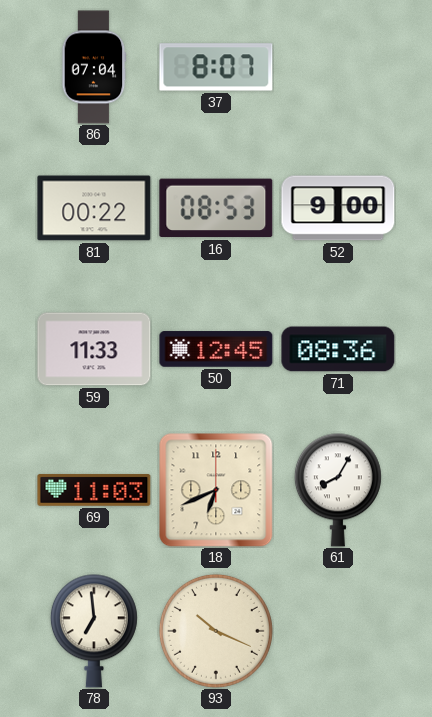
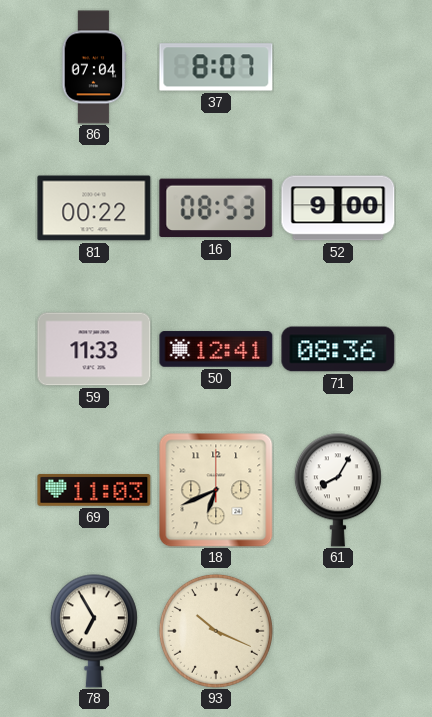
50: 12:45 -> 12:41 (216, 349)
78: 6:59 -> 6:55 (94, 631)
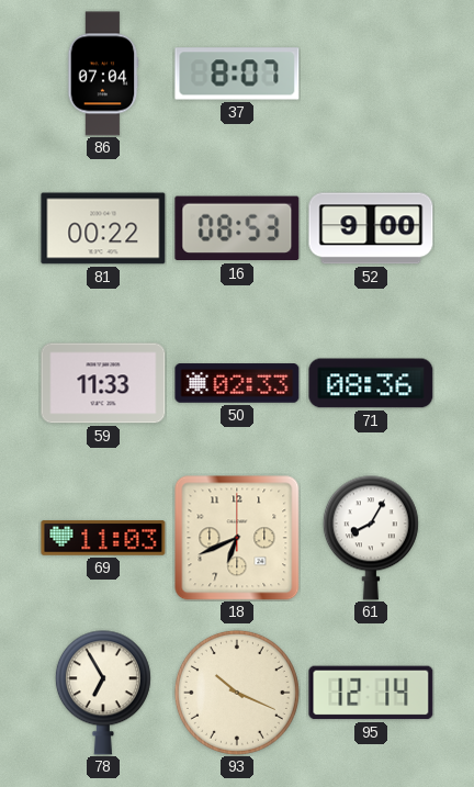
50: 12:41 -> 02:33 (237, 383)
95: none -> 12:14 (371, 693)
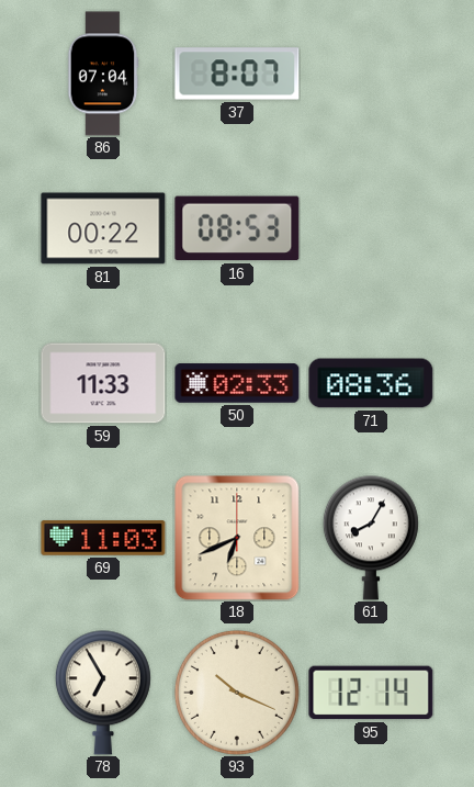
52: 9:00 -> none (371, 228)
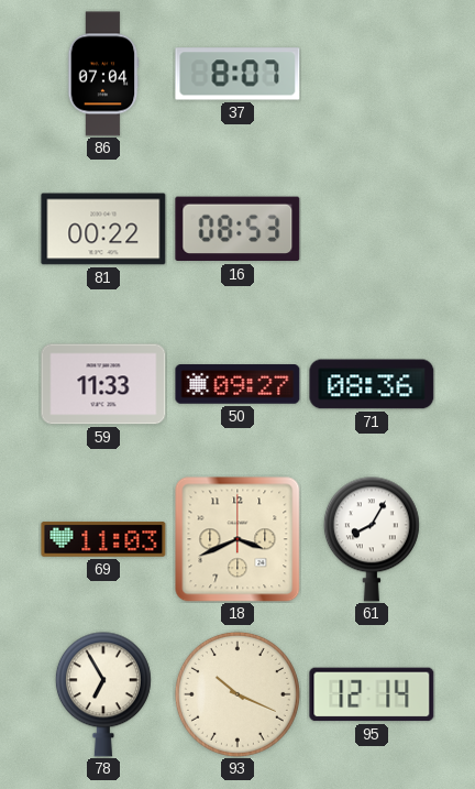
50: 02:33 -> 09:27 (237, 384)
18: 6:41 -> 3:41 (237, 539)
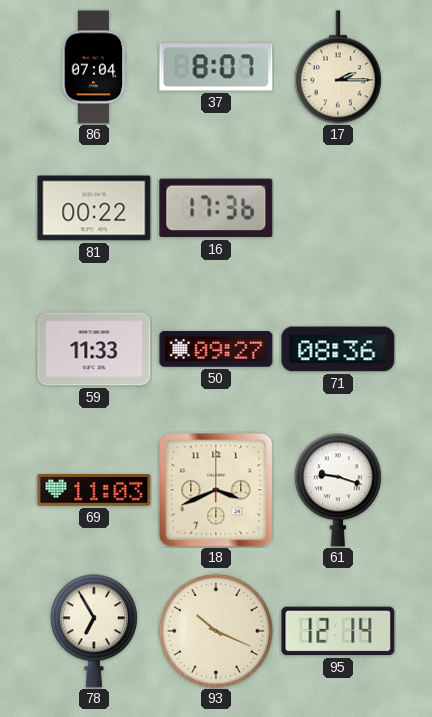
17: none -> 2:15 (338, 67)
16: 08:53 -> 17:36 (216, 208)
61: 8:05 -> 9:18 (338, 490)
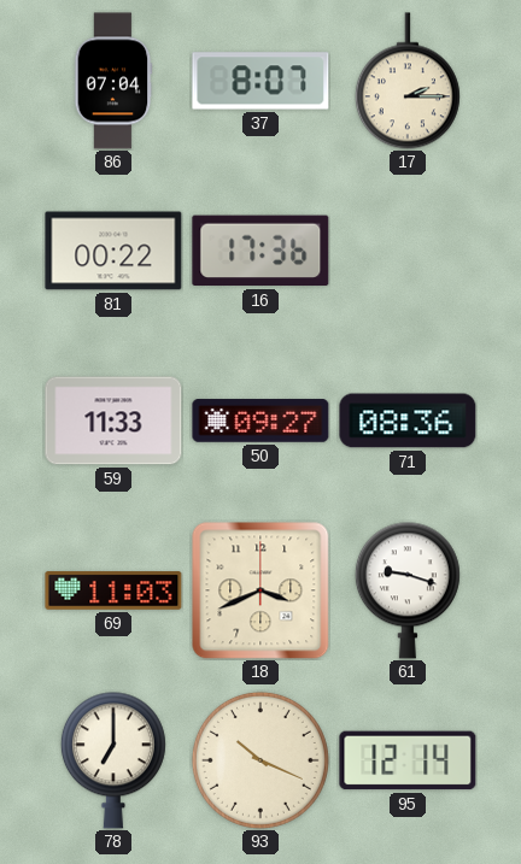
78: 6:55 -> 7:00 (113, 760)
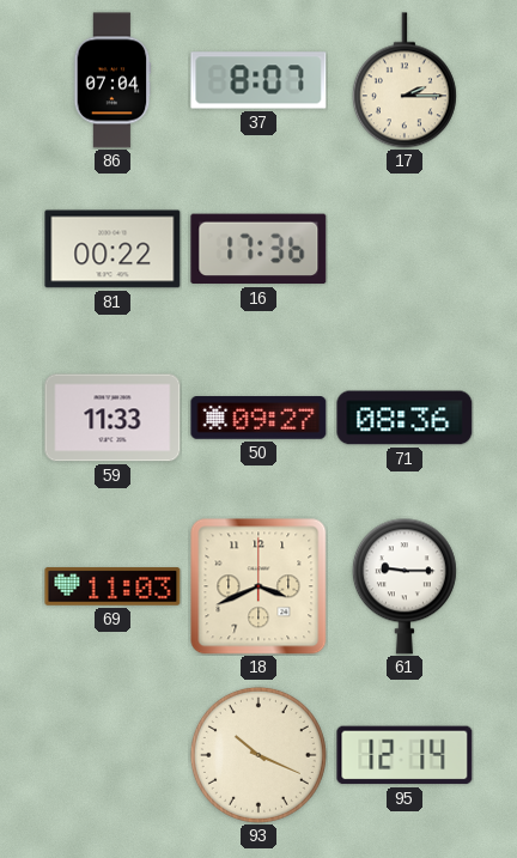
61: 9:18 -> 9:15 (405, 586)
78: 7:00 -> none (113, 760)
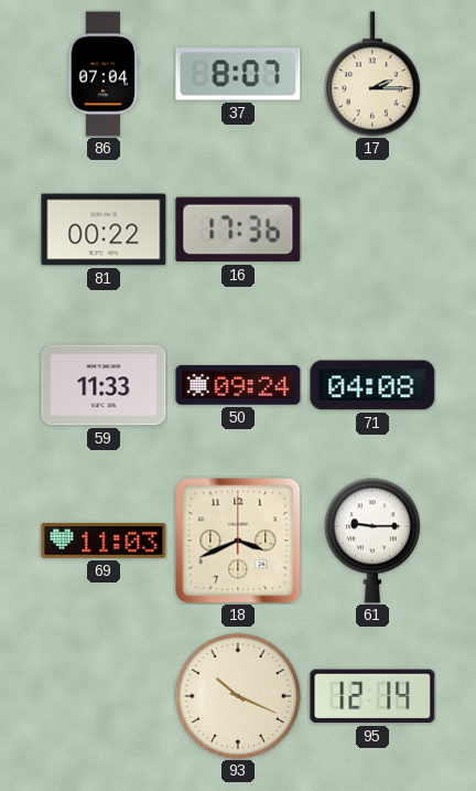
50: 09:27 -> 09:24 (238, 385)
71: 08:36 -> 04:08 (372, 385)
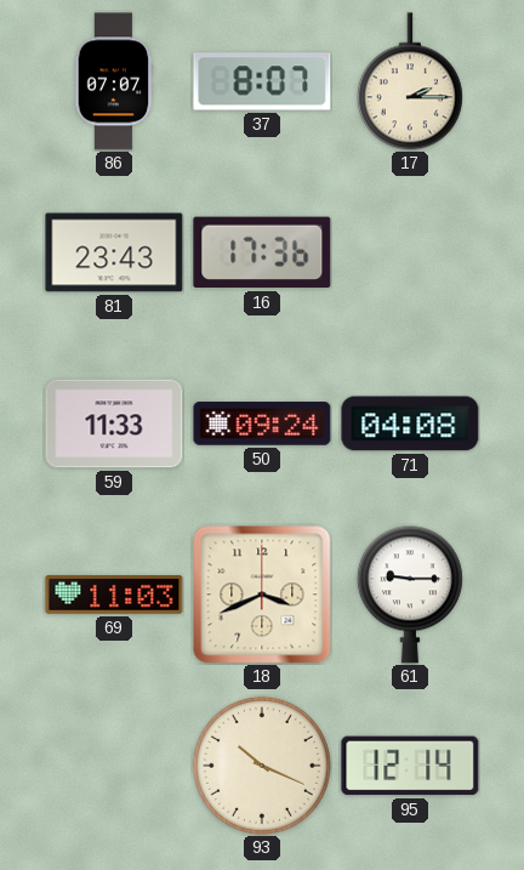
86: 07:04 -> 07:07 (114, 81)
81: 00:22 -> 23:43 (114, 252)
